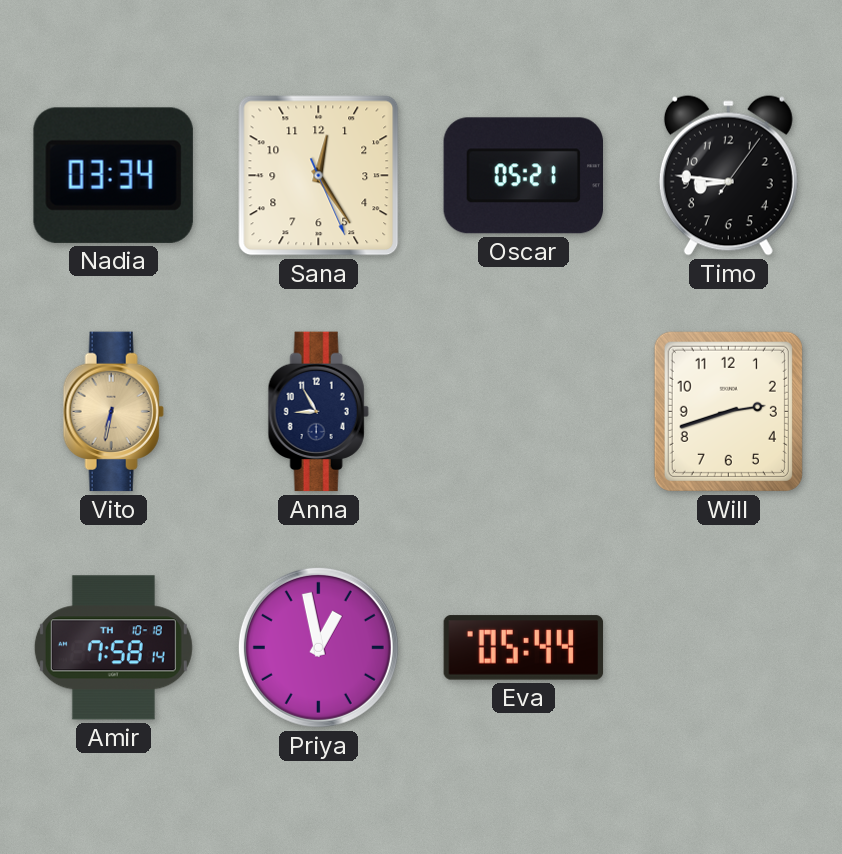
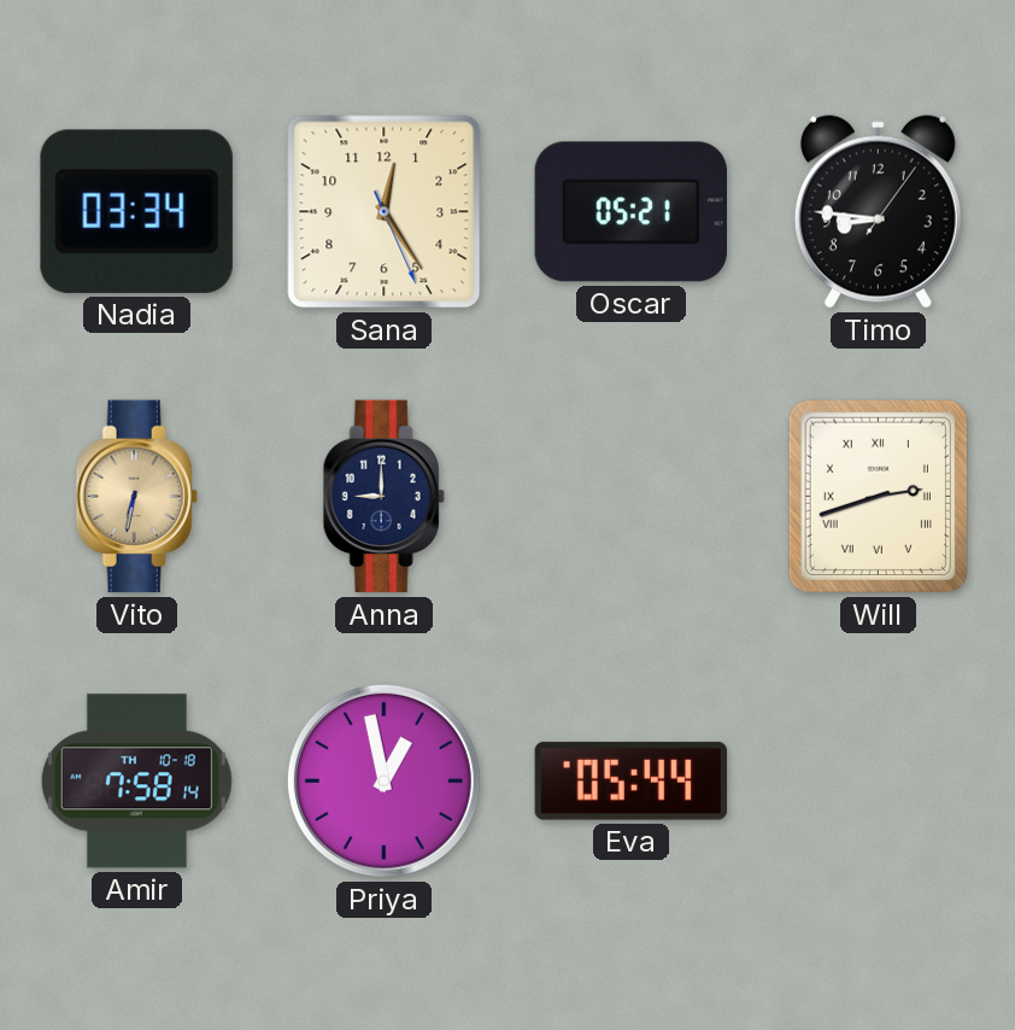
Anna: 8:55 -> 9:00 (383, 497)
Will numerals: Arabic -> Roman (878, 496)
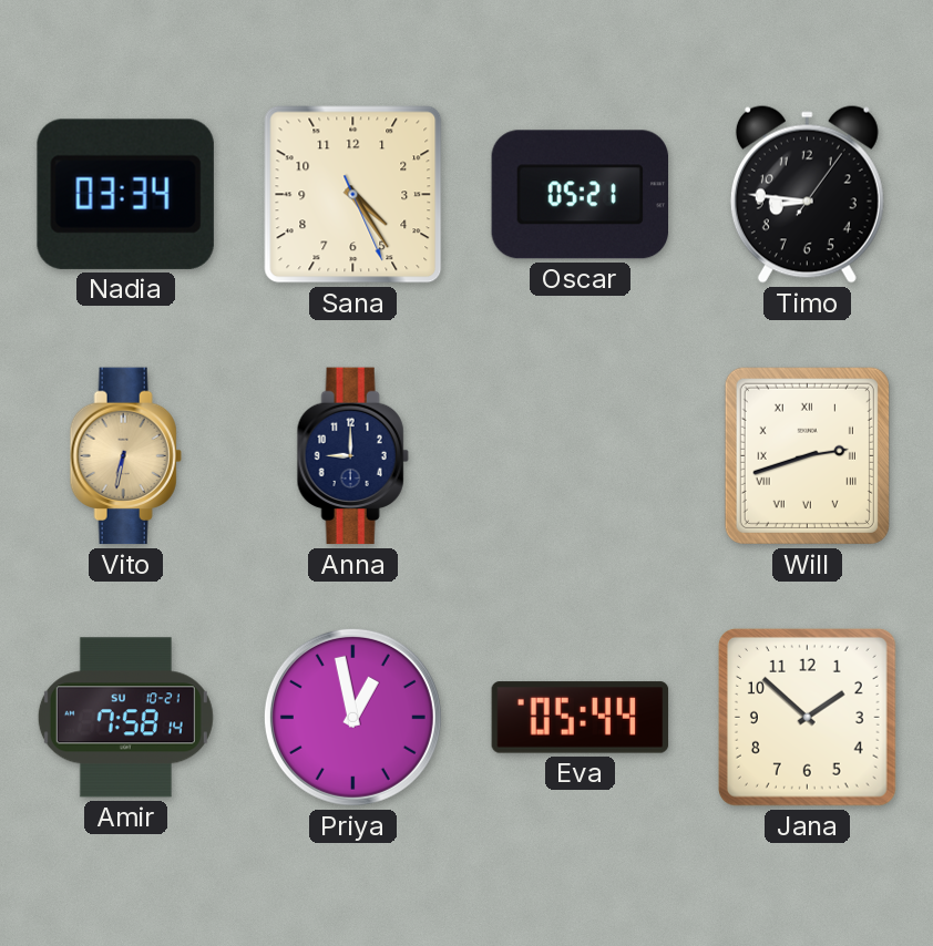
Sana: 12:24 -> 4:24 (353, 195)
Amir date: TH 10-18 -> SU 10-21 (125, 718)
Jana: none -> 1:52 (807, 717)
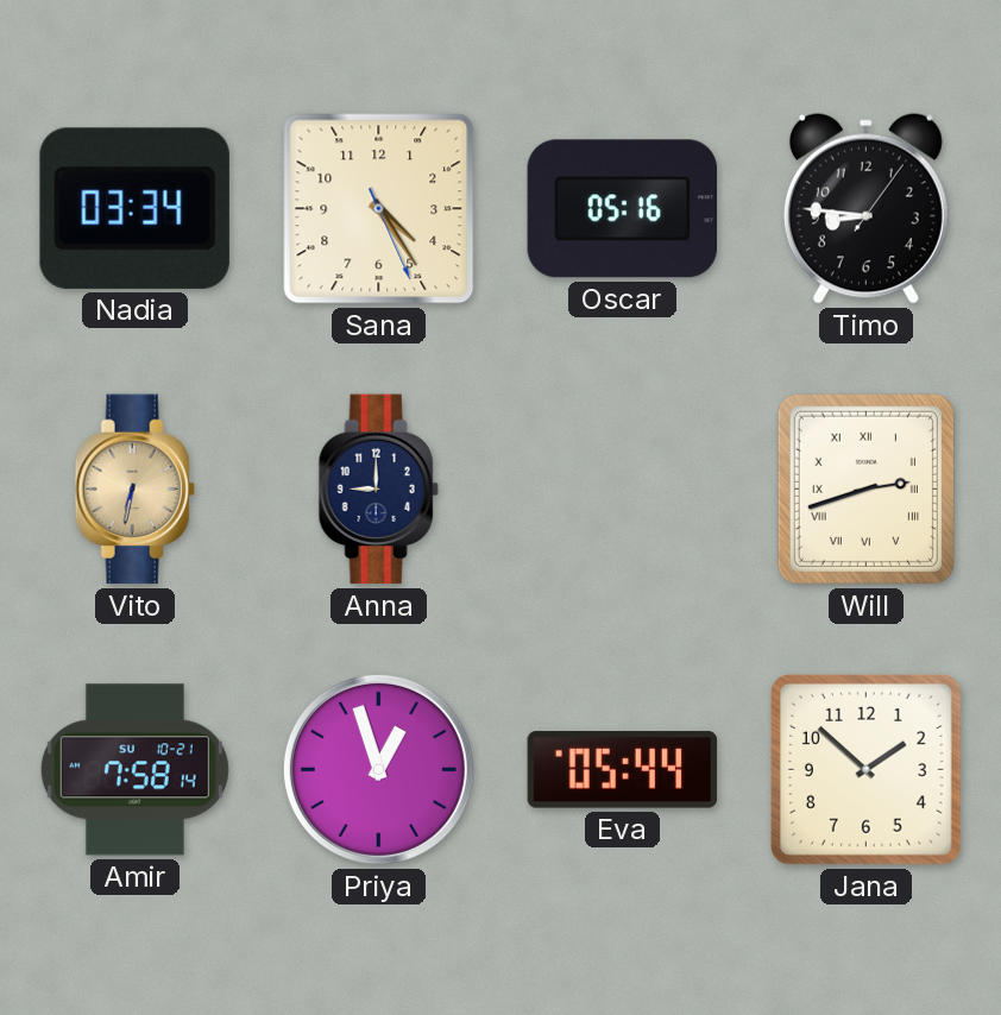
Oscar: 05:21 -> 05:16 (622, 209)
Priya: 12:58 -> 12:57 (378, 769)
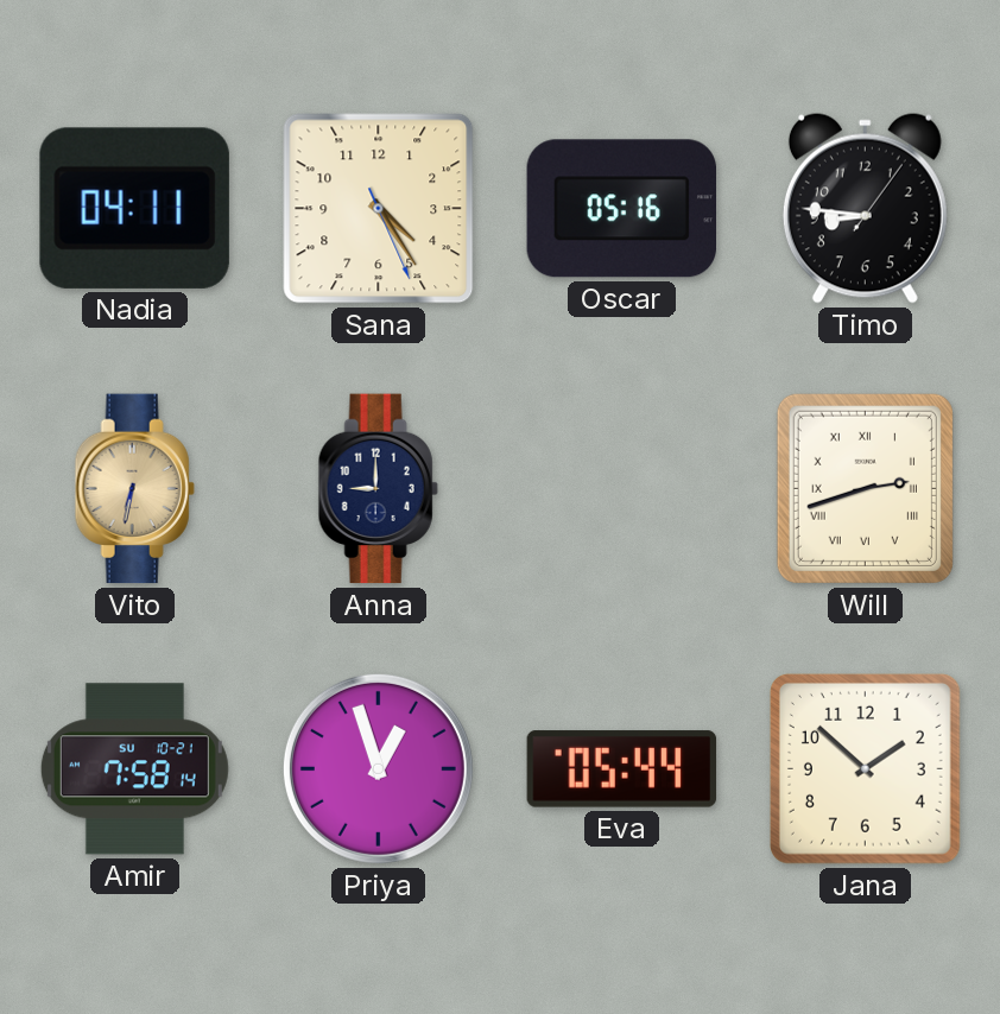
Nadia: 03:34 -> 04:11 (134, 208)
